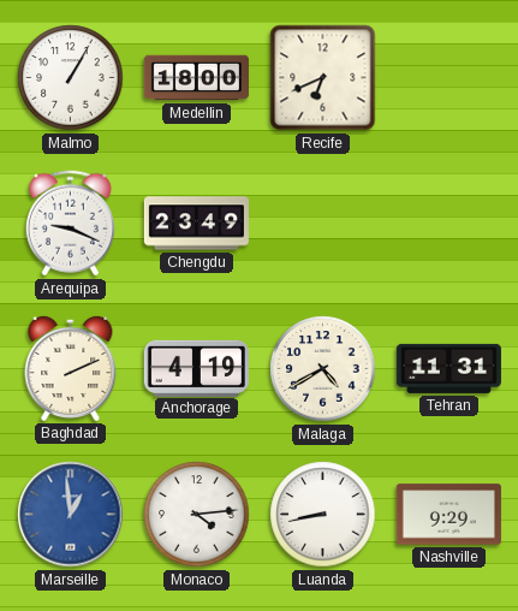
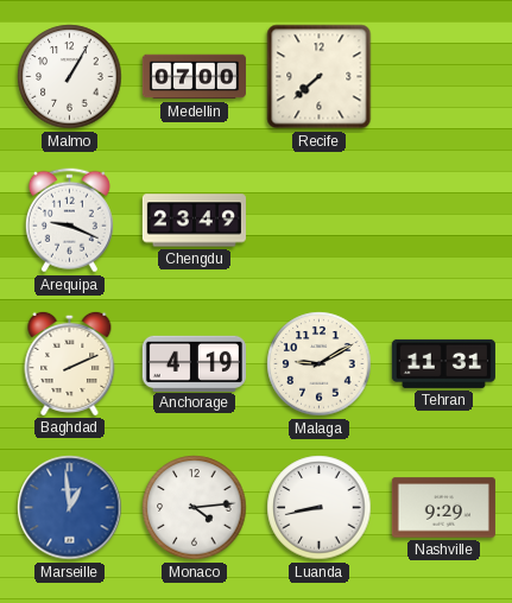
Medellin: 18:00 -> 07:00 (194, 77)
Recife: 6:41 -> 7:38 (320, 77)
Malaga: 4:40 -> 9:10 (320, 364)
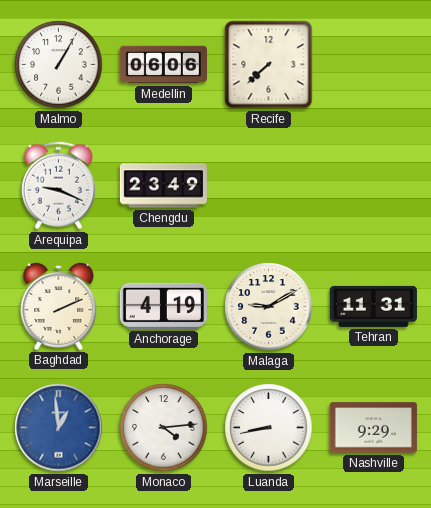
Medellin: 07:00 -> 06:06 (163, 65)
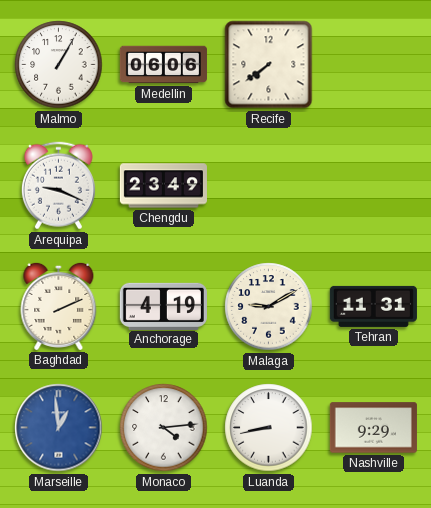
Recife: 7:38 -> 7:39 (269, 65)
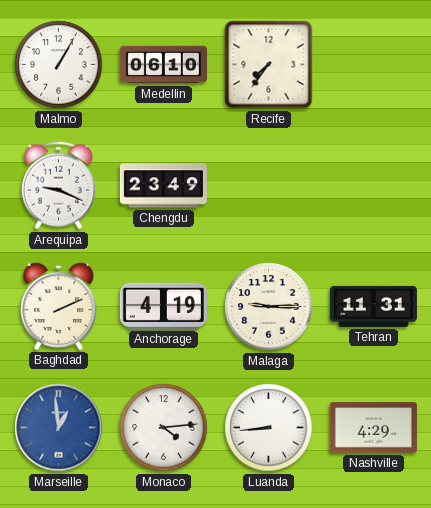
Medellin: 06:06 -> 06:10 (163, 65)
Recife: 7:39 -> 7:36 (269, 65)
Malaga: 9:10 -> 9:15 (269, 307)
Luanda: 8:43 -> 8:44 (269, 428)
Nashville: 9:29 -> 4:29 (373, 428)
